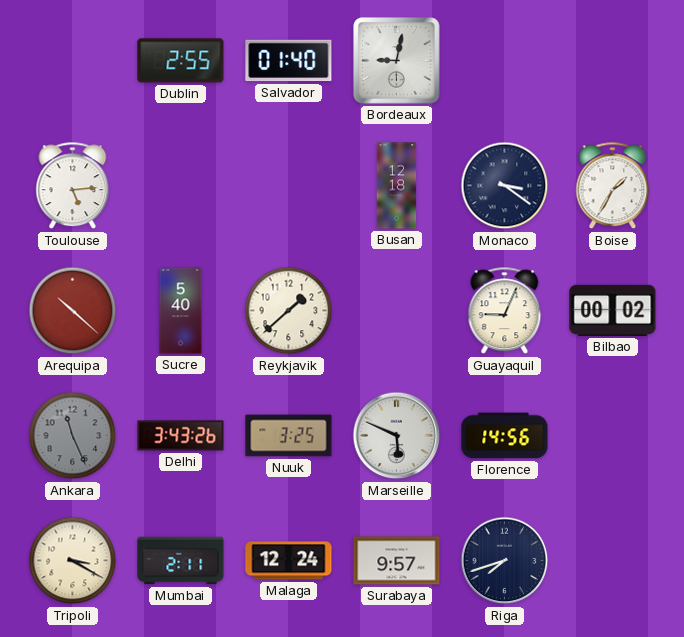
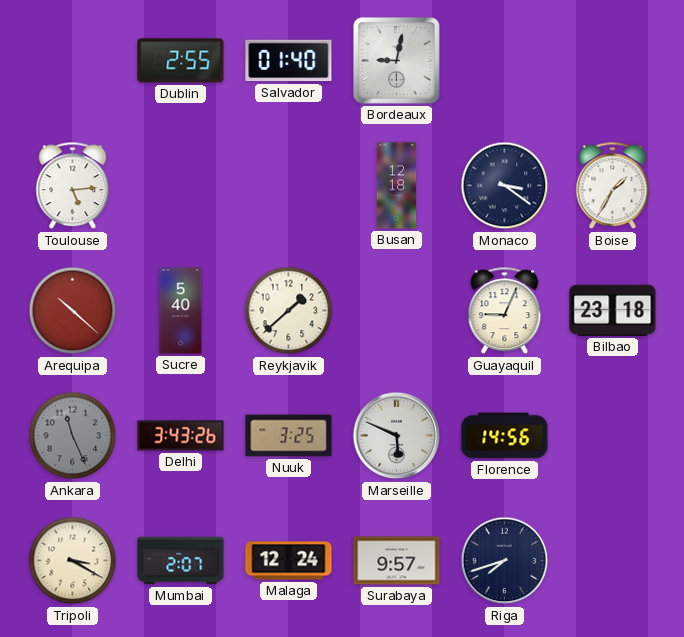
Bilbao: 00:02 -> 23:18 (613, 310)
Mumbai: 2:11 -> 2:07 (181, 561)
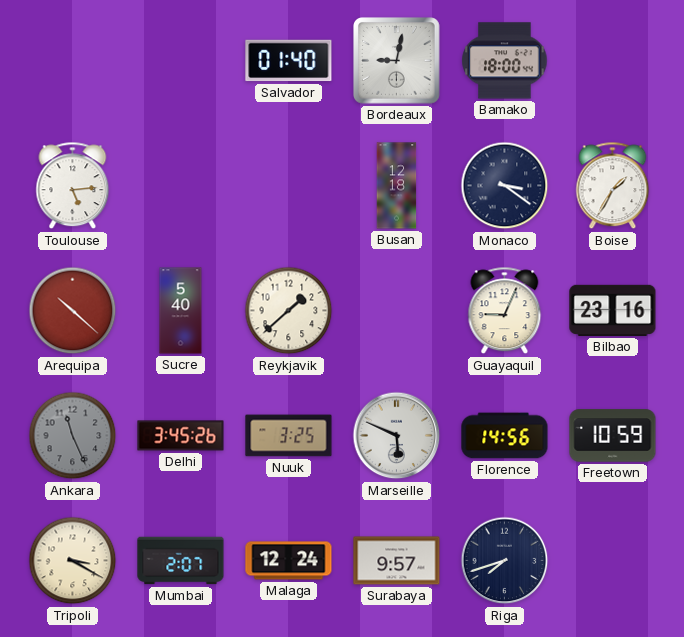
Dublin: 2:55 -> none (181, 61)
Bamako: none -> 18:00 (505, 61)
Bilbao: 23:18 -> 23:16 (613, 310)
Delhi: 3:43 -> 3:45 (181, 436)
Freetown: none -> 10:59 (613, 436)
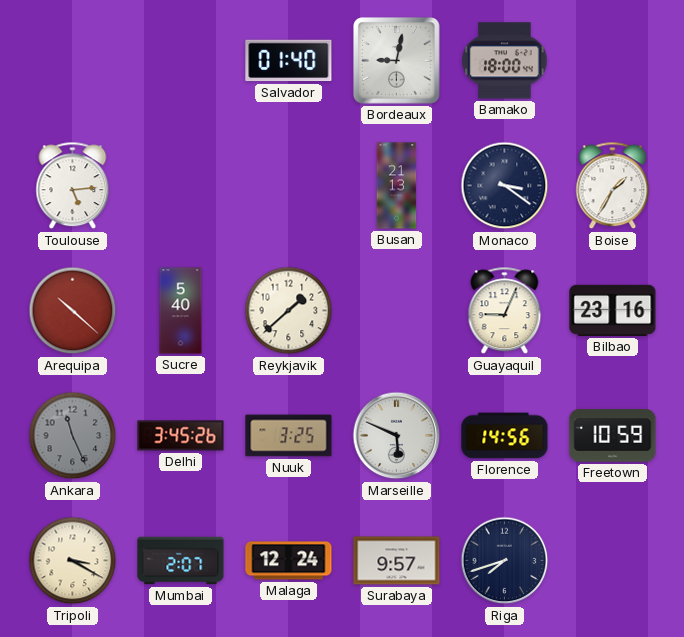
Busan: 12:18 -> 21:13 (397, 186)
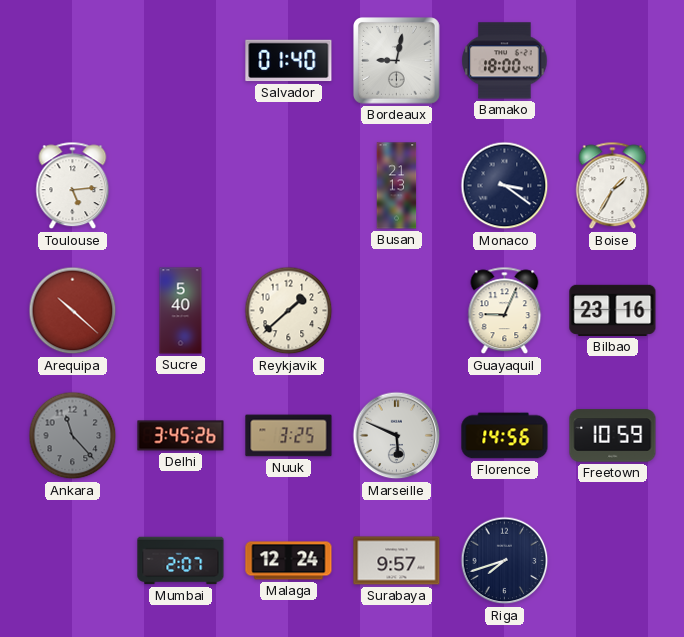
Ankara: 11:26 -> 11:23 (73, 436)
Tripoli: 3:20 -> none (73, 561)
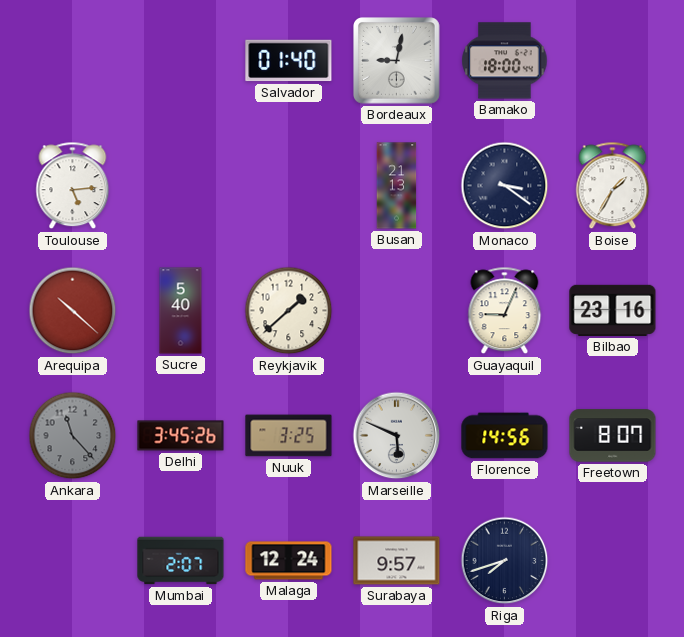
Freetown: 10:59 -> 8:07 (613, 436)
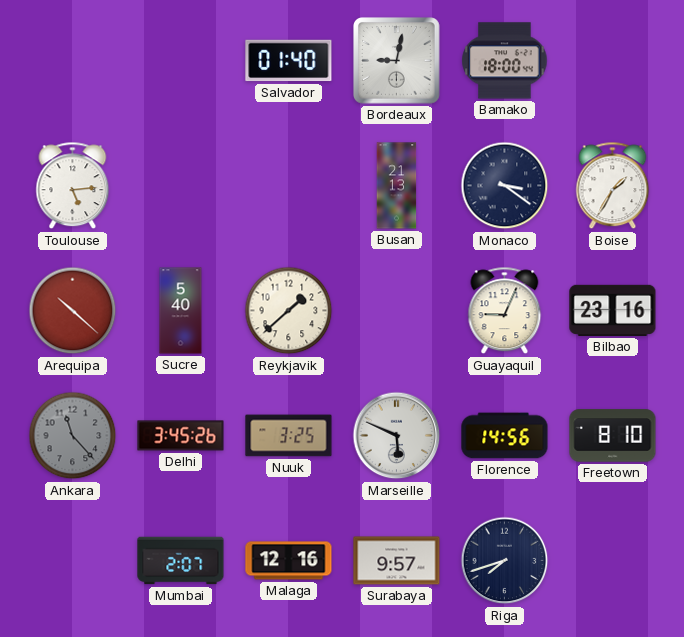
Freetown: 8:07 -> 8:10 (613, 436)
Malaga: 12:24 -> 12:16 (289, 561)
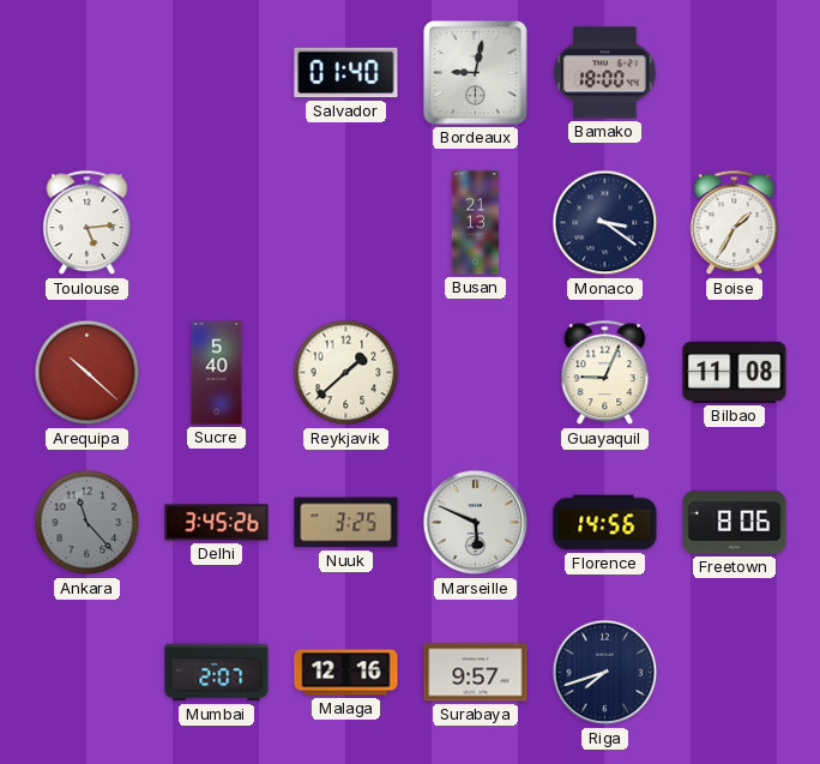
Bilbao: 23:16 -> 11:08 (735, 372)
Freetown: 8:10 -> 8:06 (735, 523)
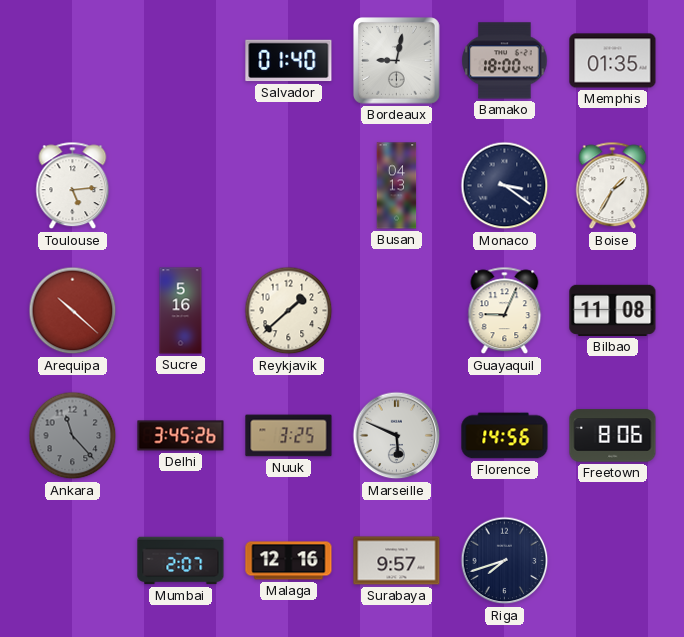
Memphis: none -> 01:35 (613, 61)
Busan: 21:13 -> 04:13 (397, 186)
Sucre: 5:40 -> 5:16 (181, 311)
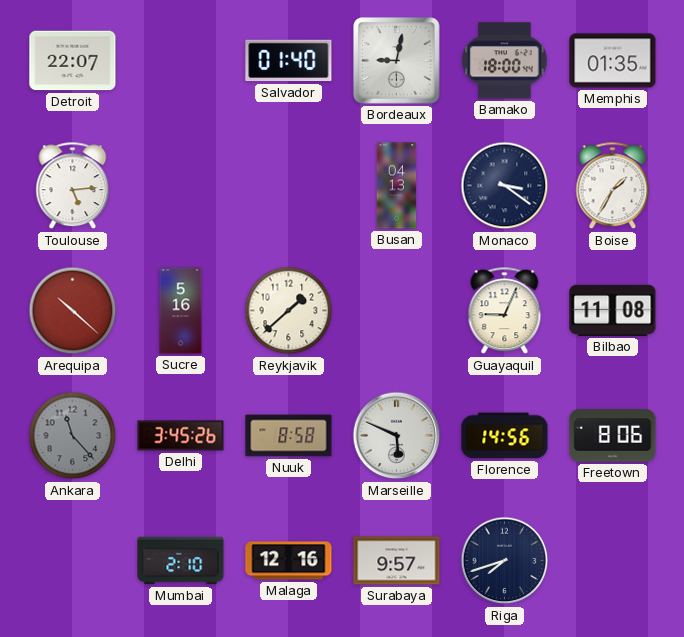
Detroit: none -> 22:07 (73, 61)
Nuuk: 3:25 -> 8:58 (289, 436)
Mumbai: 2:07 -> 2:10 (181, 561)
